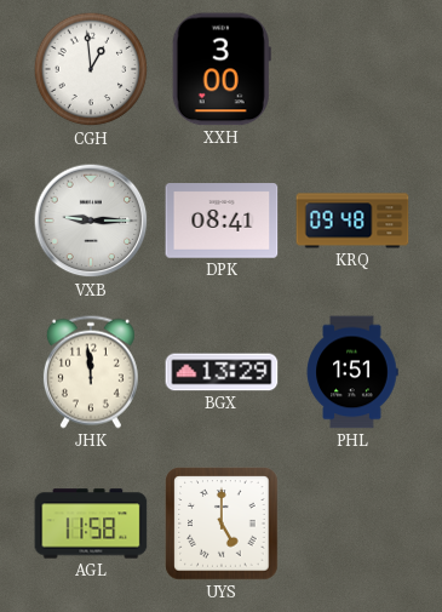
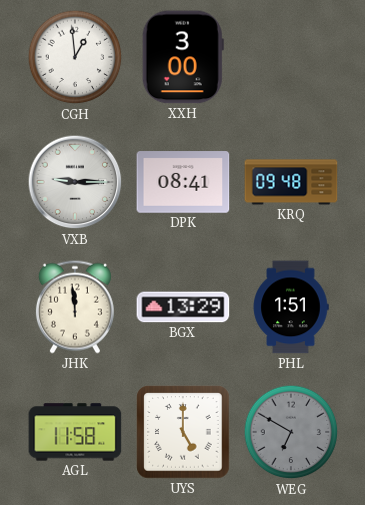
WEG: none -> 6:50 (291, 432)
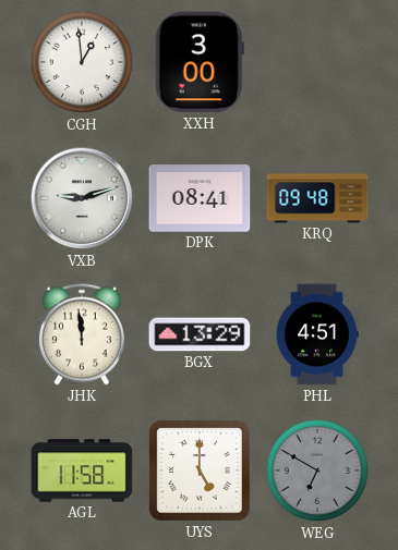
VXB: 9:15 -> 9:12 (82, 198)
PHL: 1:51 -> 4:51 (317, 334)
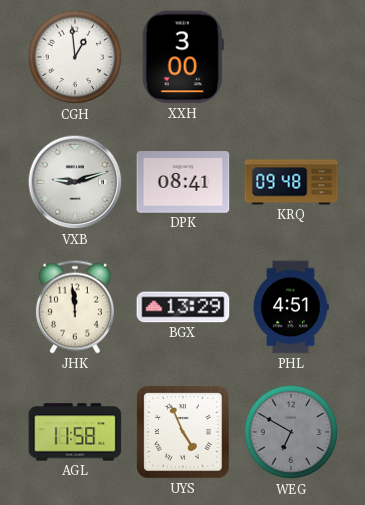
UYS: 5:00 -> 4:56 (183, 432)
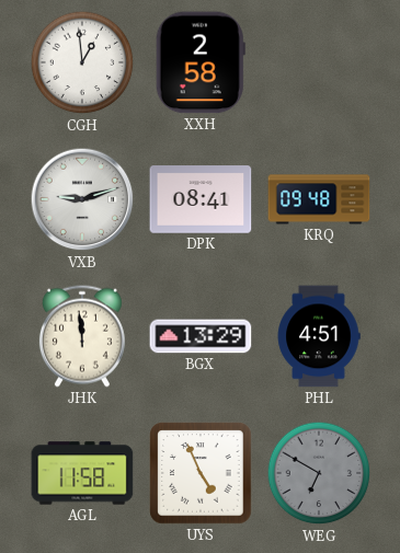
XXH: 3:00 -> 2:58 (201, 62)
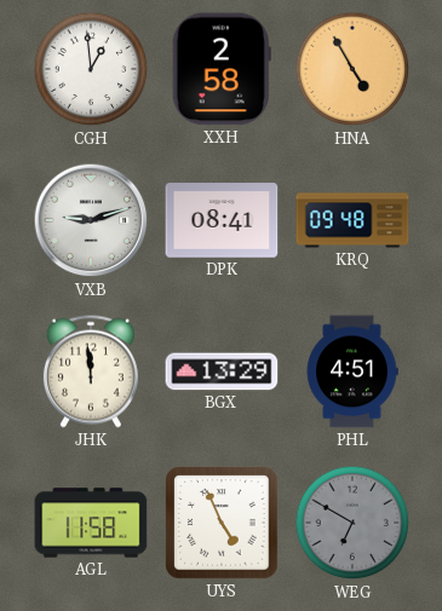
HNA: none -> 4:55 (352, 69)
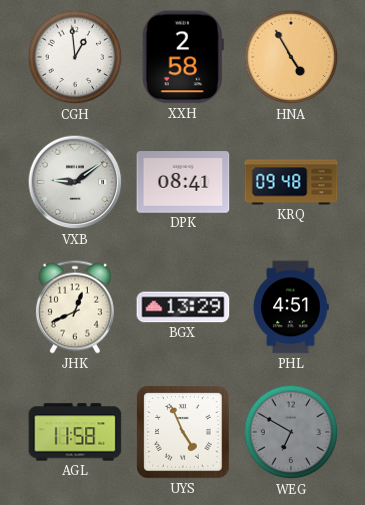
VXB: 9:12 -> 9:09 (75, 182)
JHK: 11:59 -> 12:41 (75, 307)
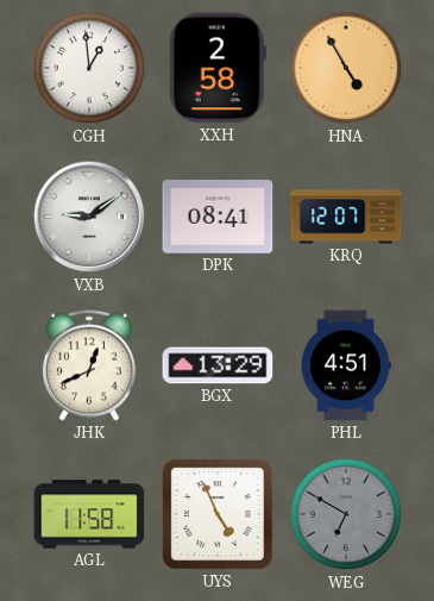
KRQ: 09:48 -> 12:07 (346, 217)
